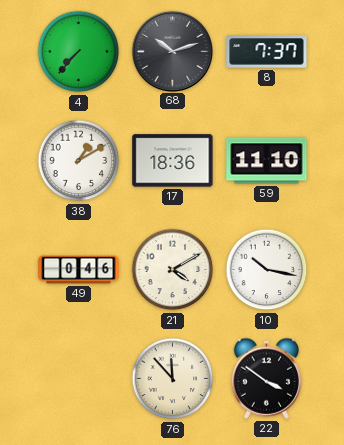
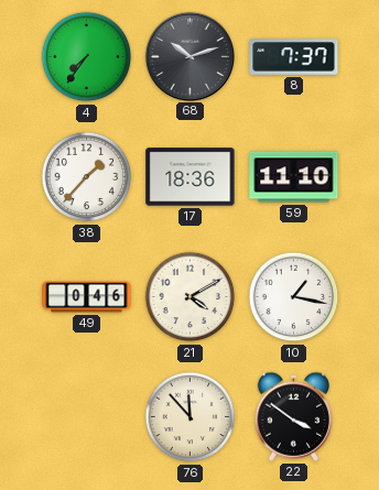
4: 7:37 -> 7:36 (87, 57)
38: 1:10 -> 1:37 (87, 177)
10: 10:17 -> 1:17 (294, 297)
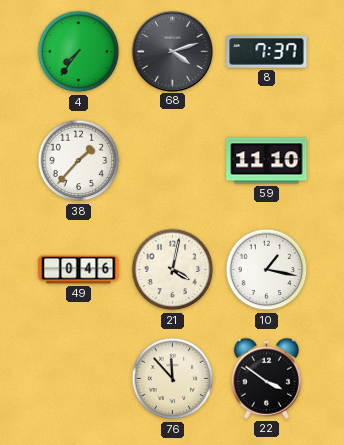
68: 10:12 -> 4:12 (172, 51)
17: 18:36 -> none (191, 177)
21: 4:10 -> 4:02 (173, 270)
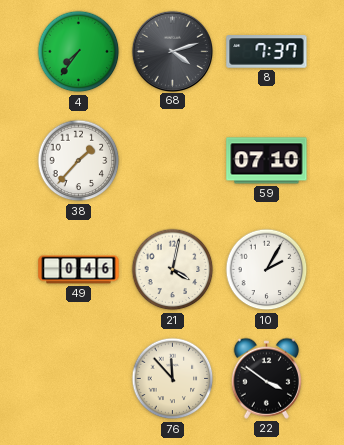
59: 11:10 -> 07:10 (267, 161)
10: 1:17 -> 2:05 (267, 270)
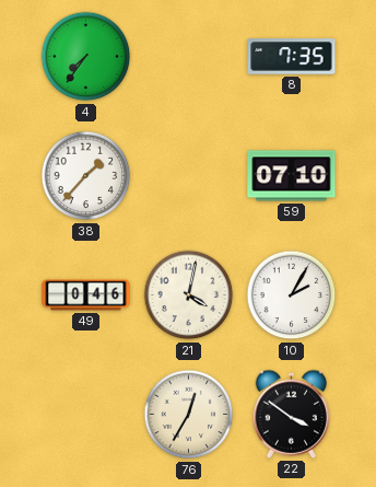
68: 4:12 -> none (172, 51)
8: 7:37 -> 7:35 (292, 57)
76: 11:53 -> 12:35 (189, 415)
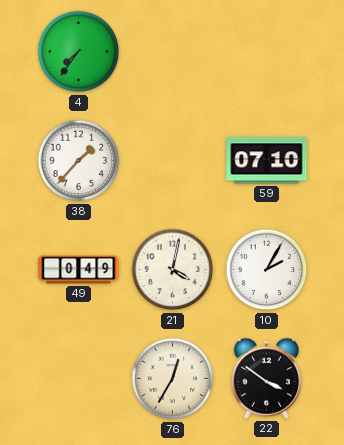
8: 7:35 -> none (292, 57)
49: 0:46 -> 0:49 (79, 270)
